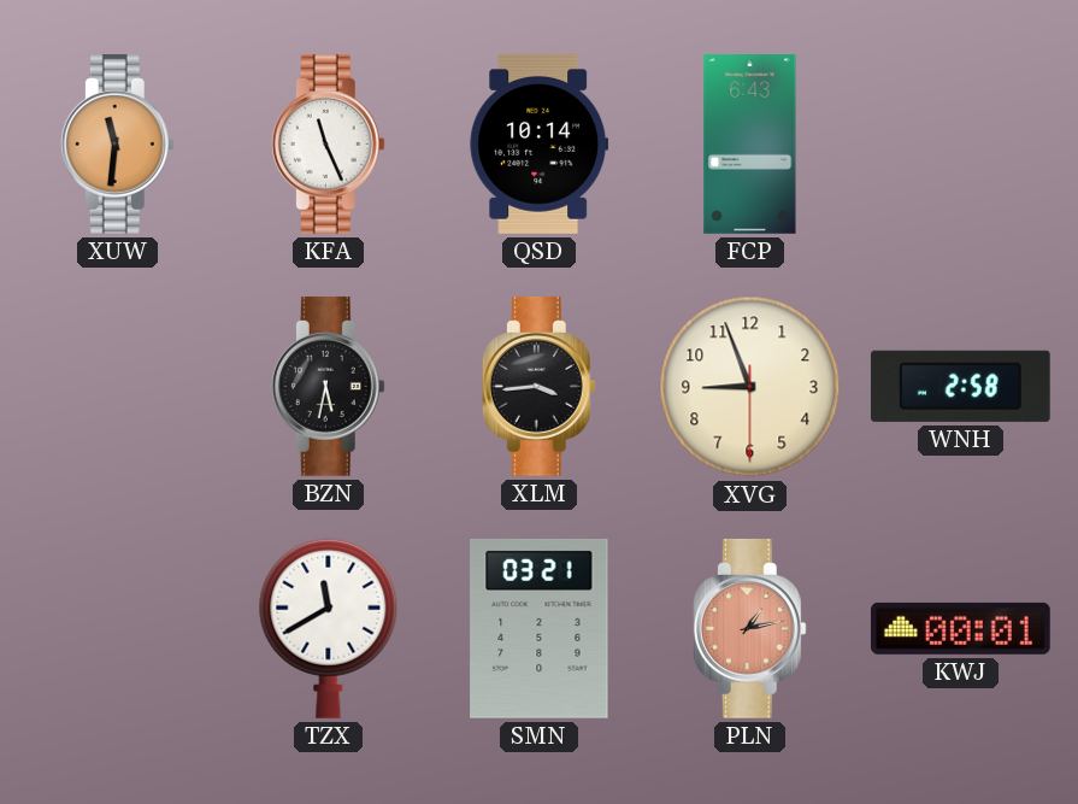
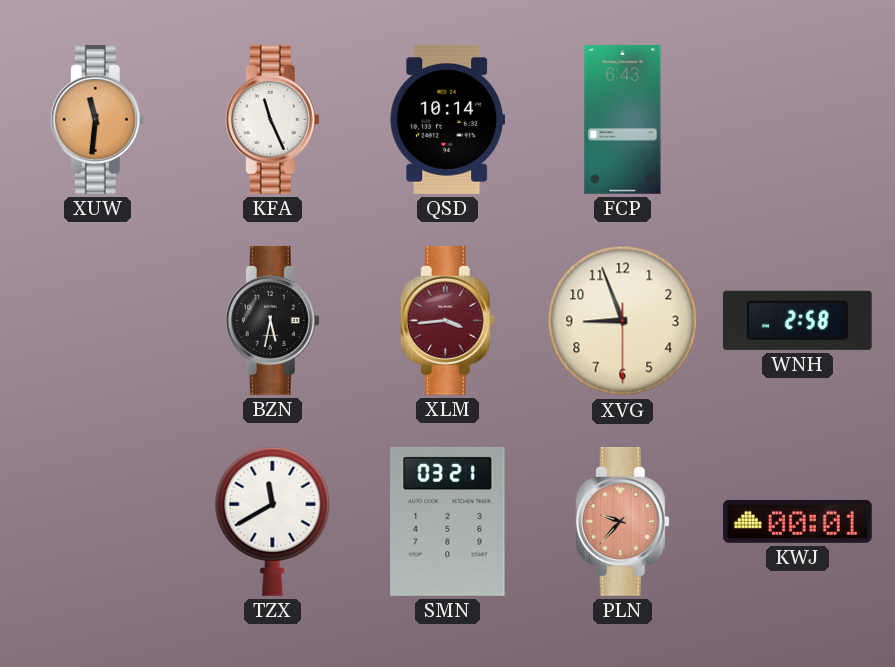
XLM dial: black -> burgundy (447, 320)
PLN: 1:13 -> 9:37 (622, 521)
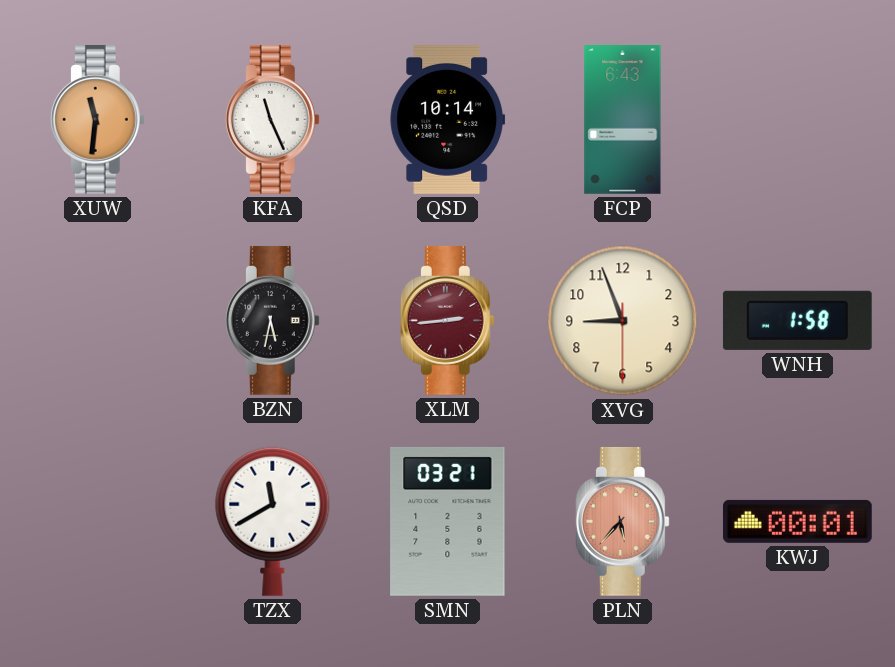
XLM: 3:44 -> 2:44 (447, 320)
WNH: 2:58 -> 1:58 (797, 320)
PLN: 9:37 -> 5:37 (622, 521)
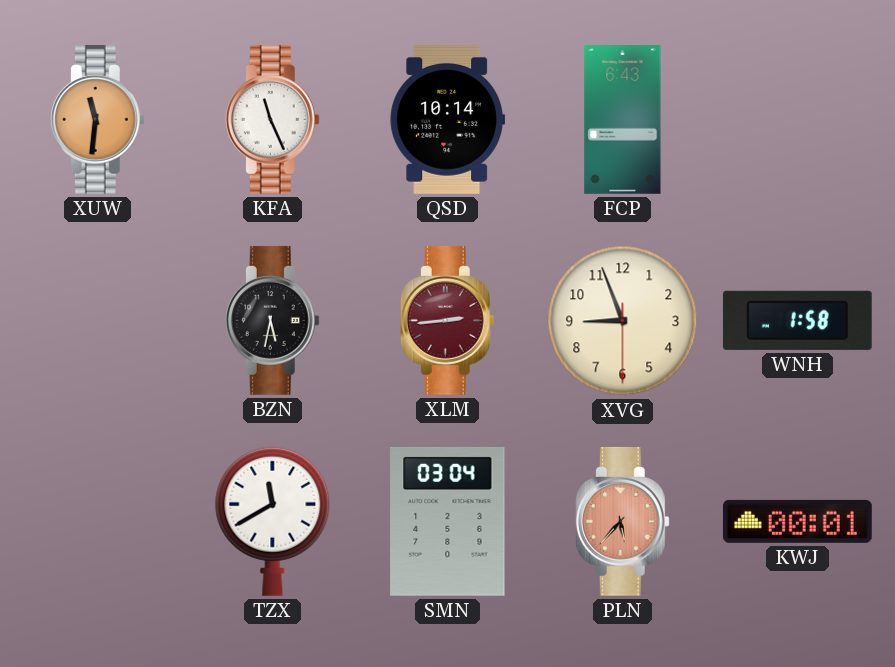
SMN: 03:21 -> 03:04 (448, 521)
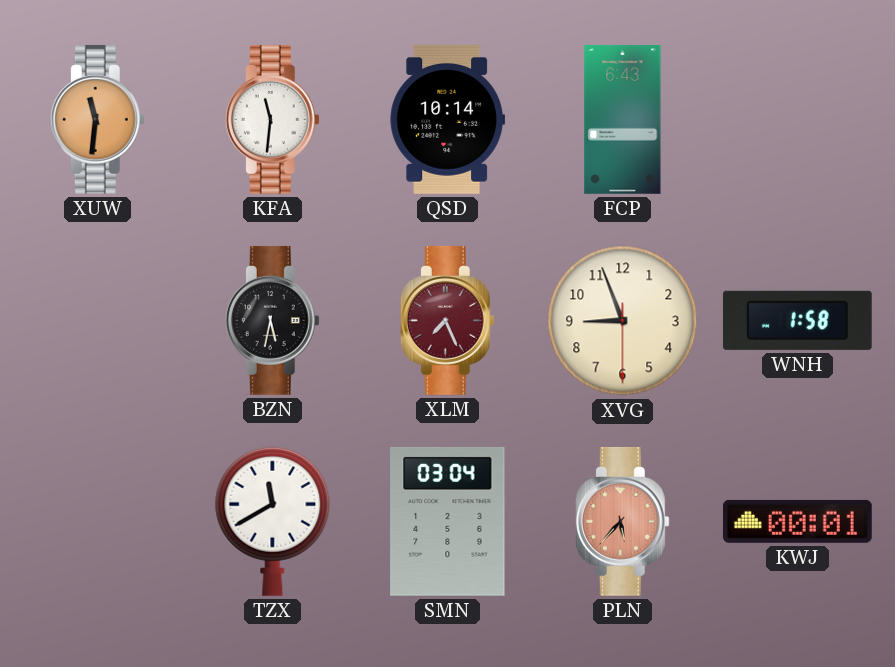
KFA: 11:26 -> 11:31 (272, 119)
XLM: 2:44 -> 7:26 (447, 320)
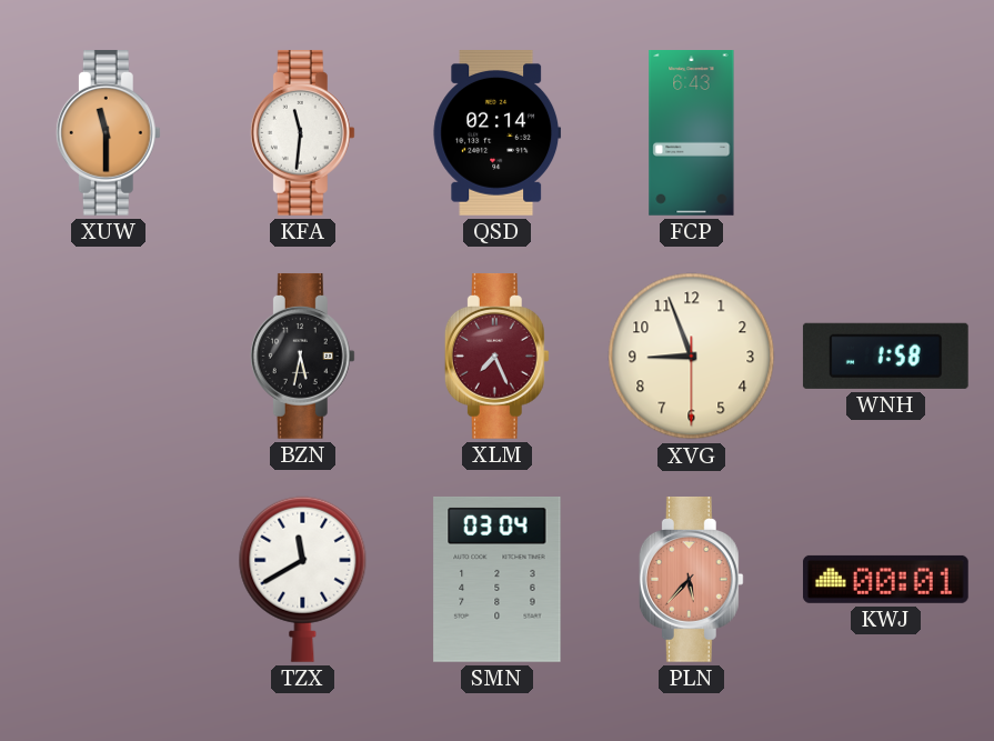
XUW: 11:31 -> 11:30 (108, 132)
QSD: 10:14 -> 02:14 (498, 132)
